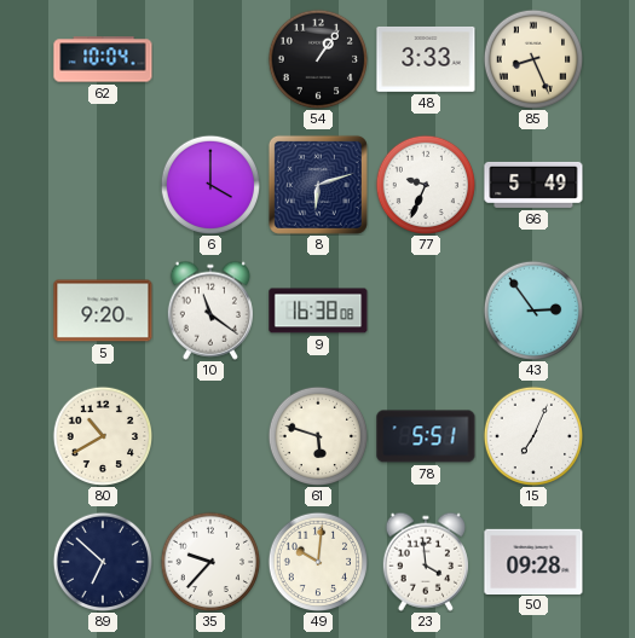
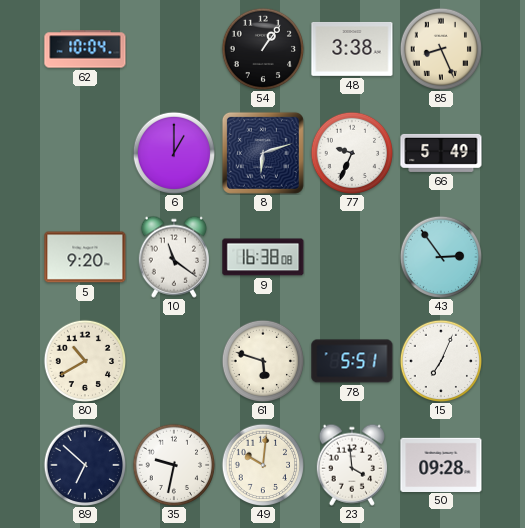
48: 3:33 -> 3:38 (352, 49)
6: 4:00 -> 1:00 (173, 152)
35: 9:37 -> 9:32 (173, 464)
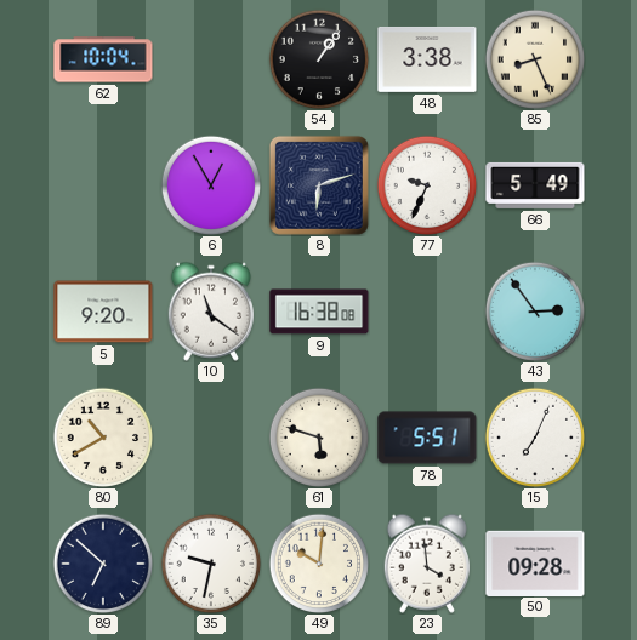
6: 1:00 -> 12:55 (210, 184)
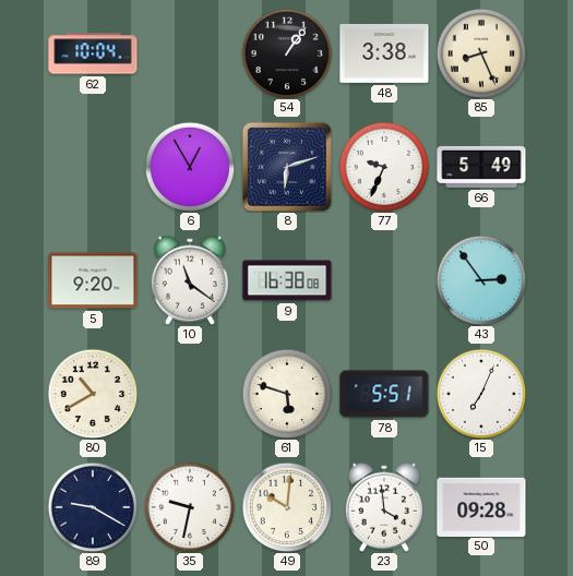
89: 6:52 -> 9:20 (92, 506)
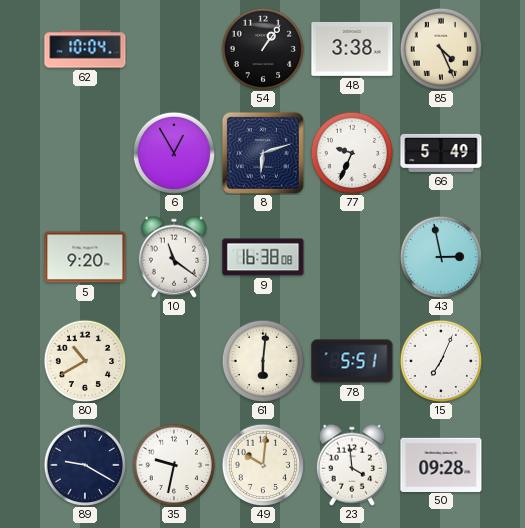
85: 8:26 -> 4:26 (440, 48)
43: 2:54 -> 2:58 (440, 256)
61: 5:48 -> 6:01 (262, 360)
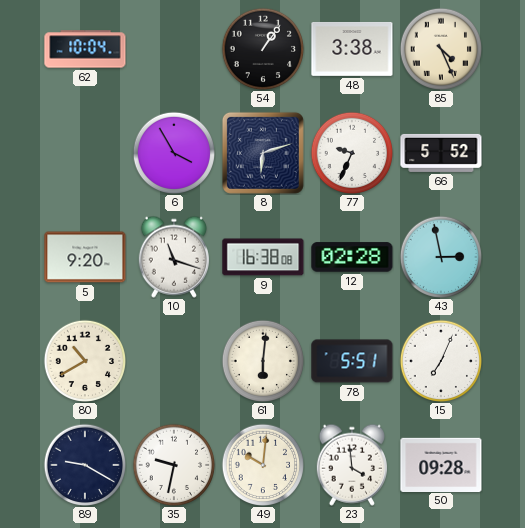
6: 12:55 -> 3:55 (173, 152)
66: 5:49 -> 5:52 (441, 153)
10: 11:21 -> 11:18 (173, 257)
12: none -> 02:28 (352, 257)
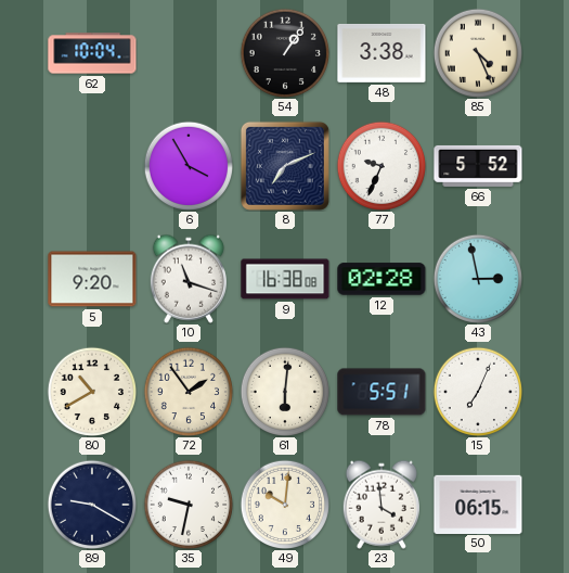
8: 6:12 -> 7:11 (285, 166)
72: none -> 1:54 (187, 391)
50: 09:28 -> 06:15 (478, 504)
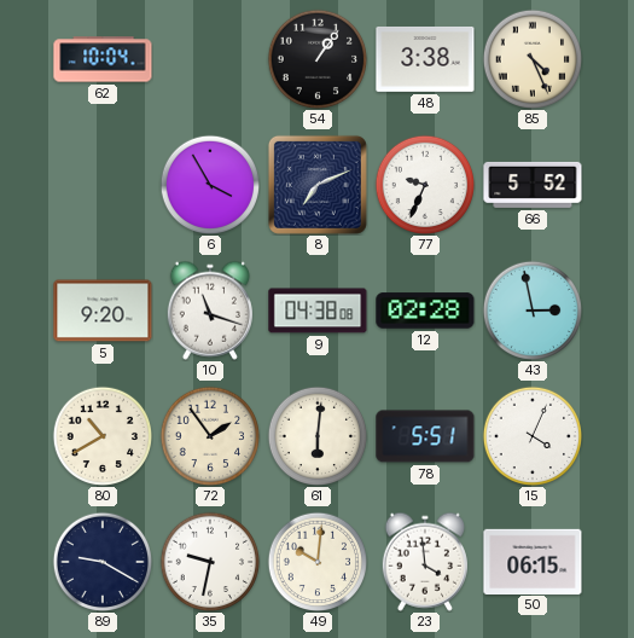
9: 16:38 -> 04:38 (318, 311)
15: 7:04 -> 4:04 (531, 435)
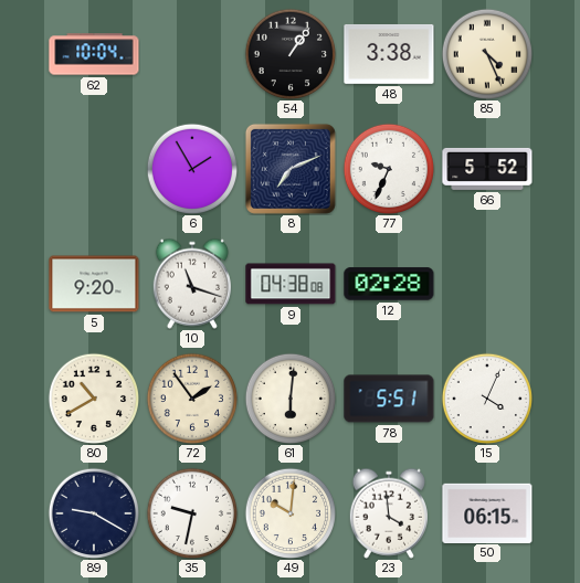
6: 3:55 -> 1:55 (191, 168)
43: 2:58 -> none (531, 309)
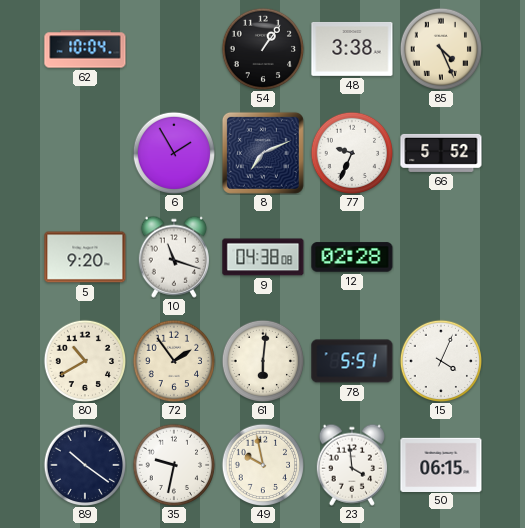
89: 9:20 -> 10:21 (84, 464)
49: 10:01 -> 9:58 (262, 464)
